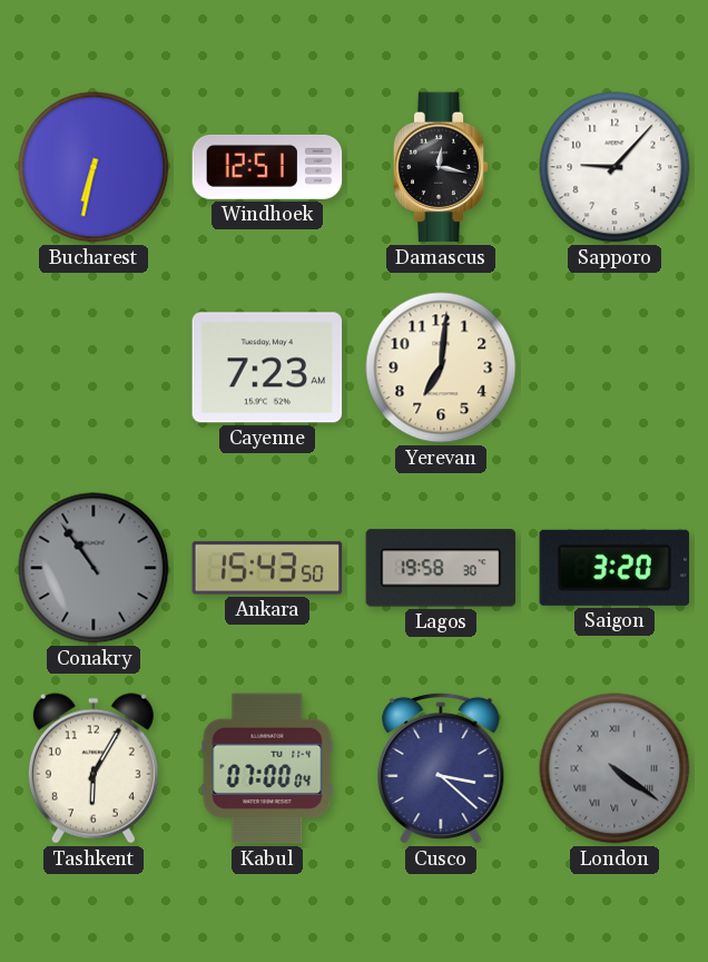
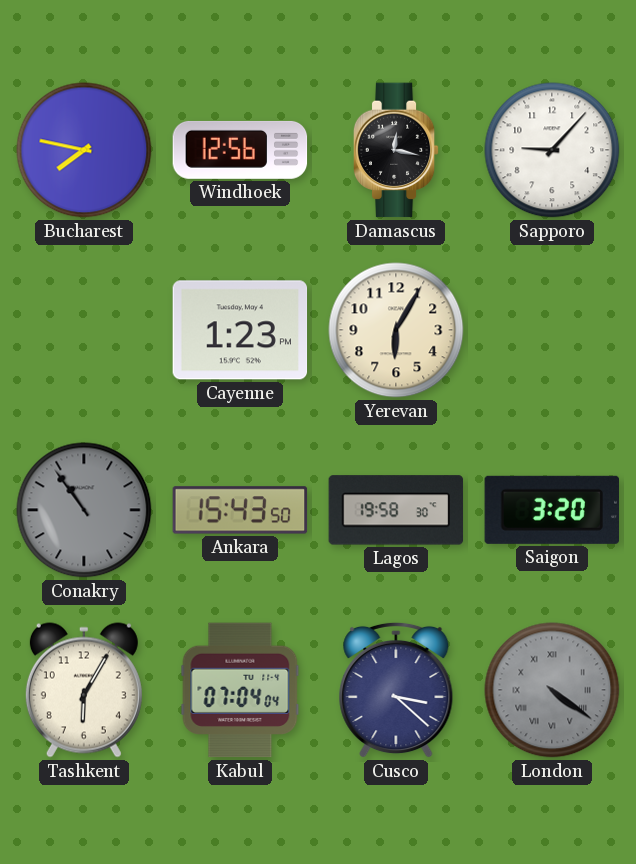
Bucharest: 6:32 -> 7:47 (84, 150)
Windhoek: 12:51 -> 12:56 (240, 150)
Cayenne: 7:23 -> 1:23 (240, 330)
Yerevan: 7:01 -> 6:05 (396, 330)
Kabul: 07:00 -> 07:04 (240, 690)
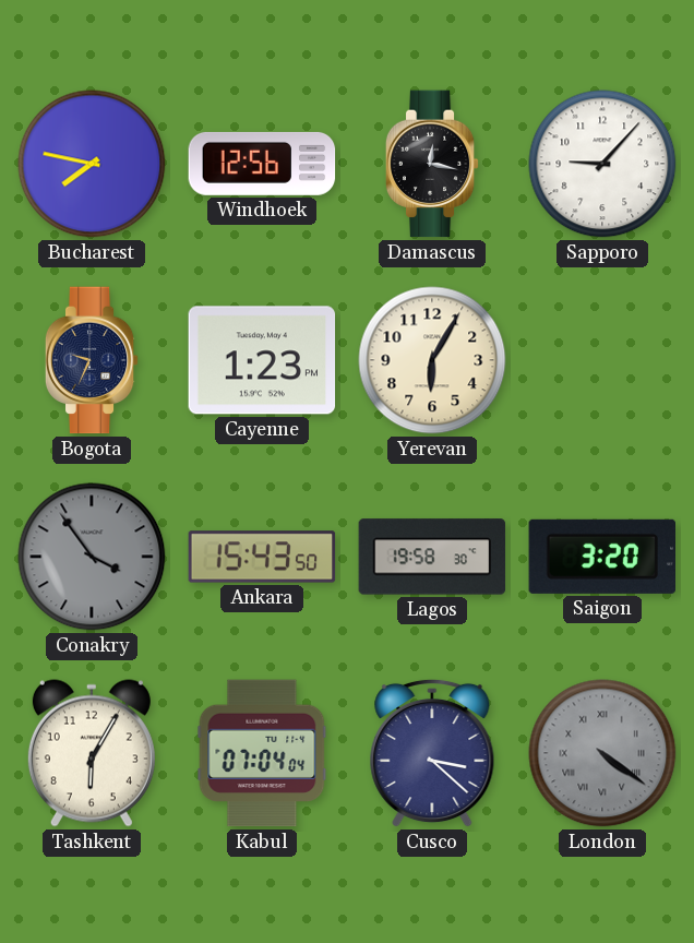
Bogota: none -> 9:34 (92, 360)
Conakry: 10:54 -> 3:54 (92, 557)
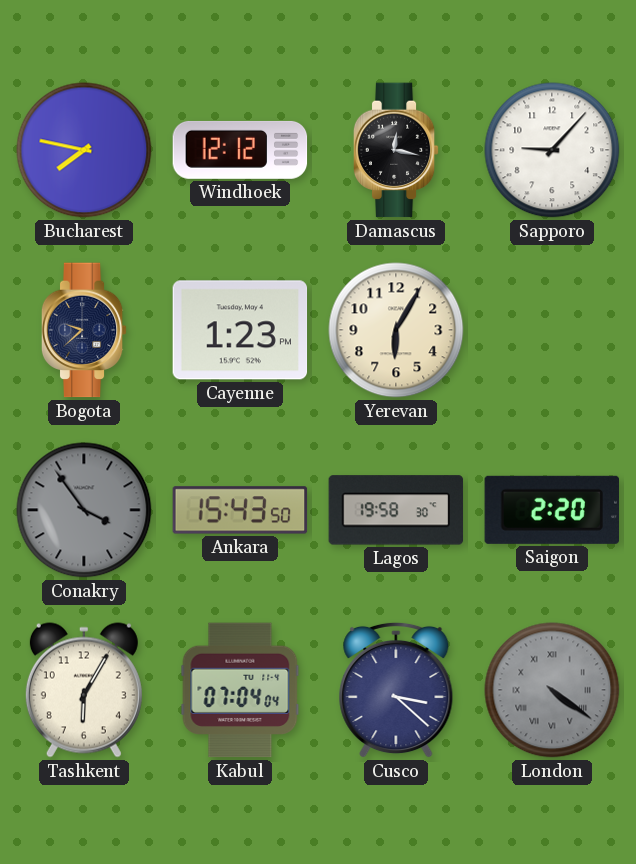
Windhoek: 12:56 -> 12:12 (240, 150)
Bogota: 9:34 -> 9:38 (84, 330)
Saigon: 3:20 -> 2:20 (551, 510)
